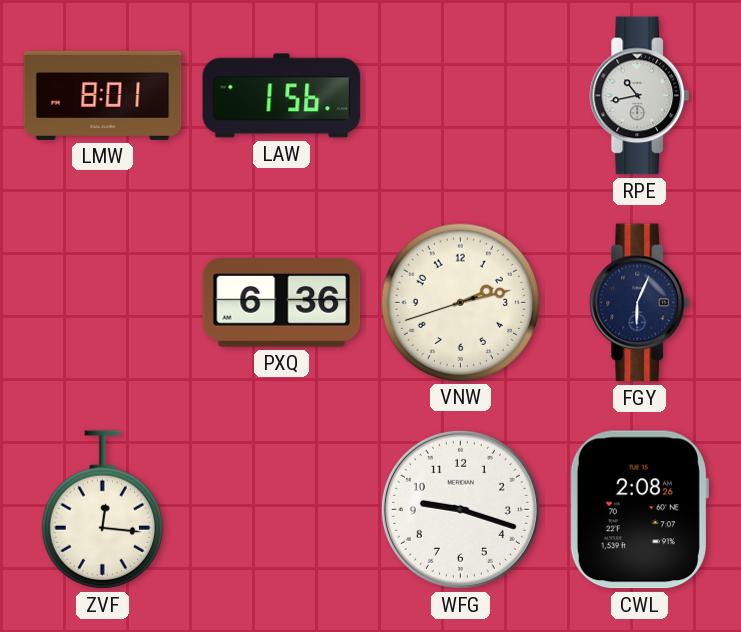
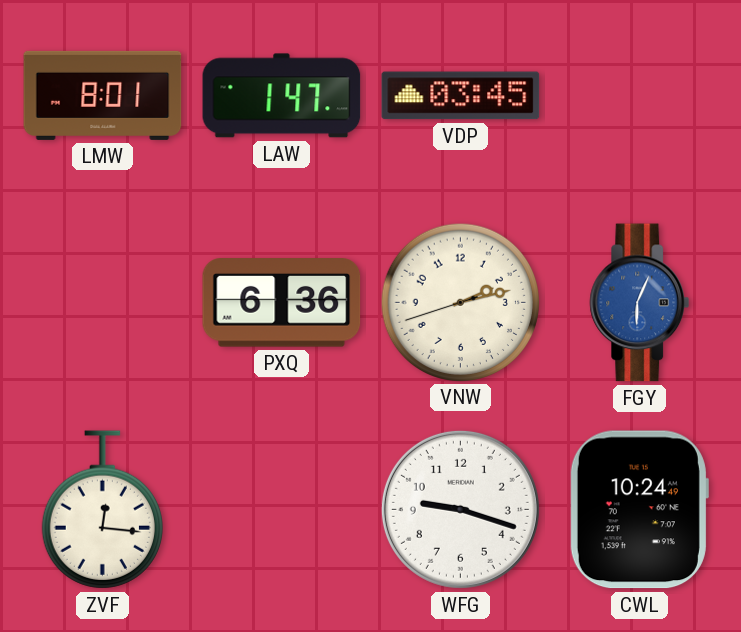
LAW: 1:56 -> 1:47 (282, 96)
VDP: none -> 03:45 (461, 96)
RPE: 10:43 -> none (640, 96)
FGY dial: navy -> blue (640, 303)
CWL: 2:08 -> 10:24 (639, 510)
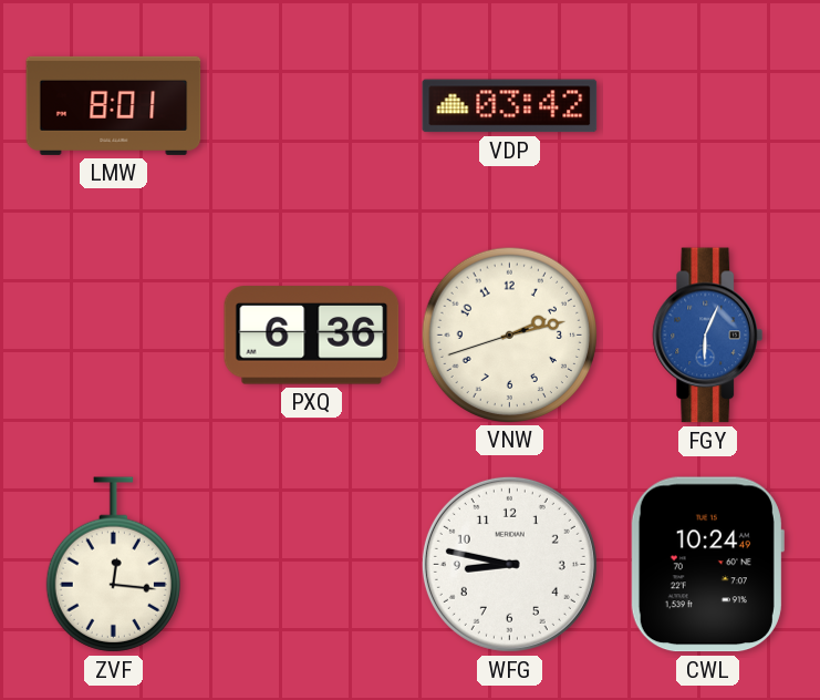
LAW: 1:47 -> none (282, 96)
VDP: 03:45 -> 03:42 (510, 106)
WFG: 9:18 -> 8:47 (509, 564)
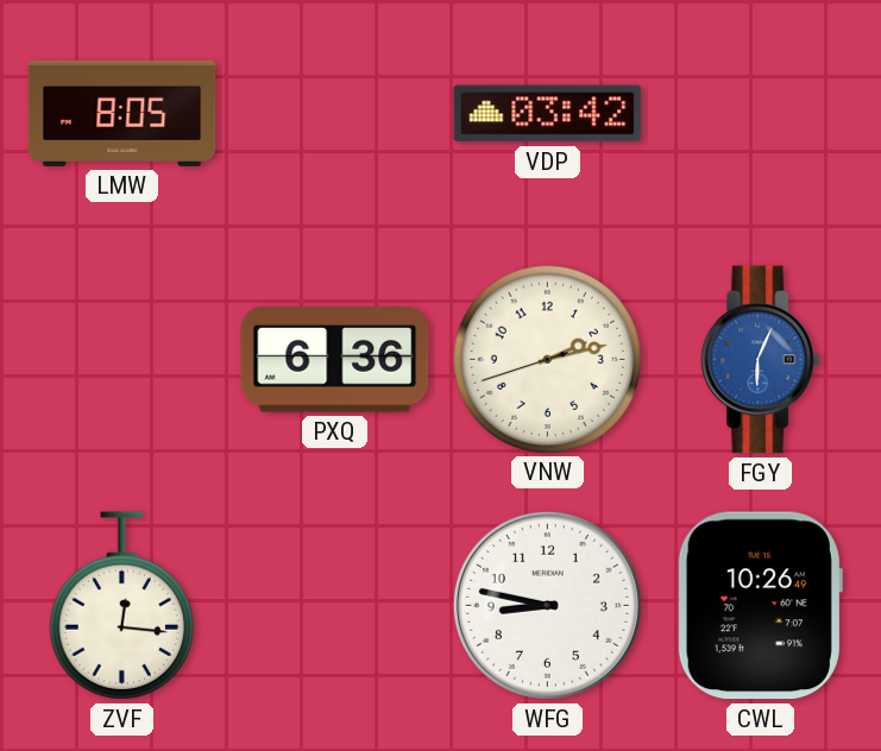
LMW: 8:01 -> 8:05 (122, 113)
CWL: 10:24 -> 10:26 (760, 606)
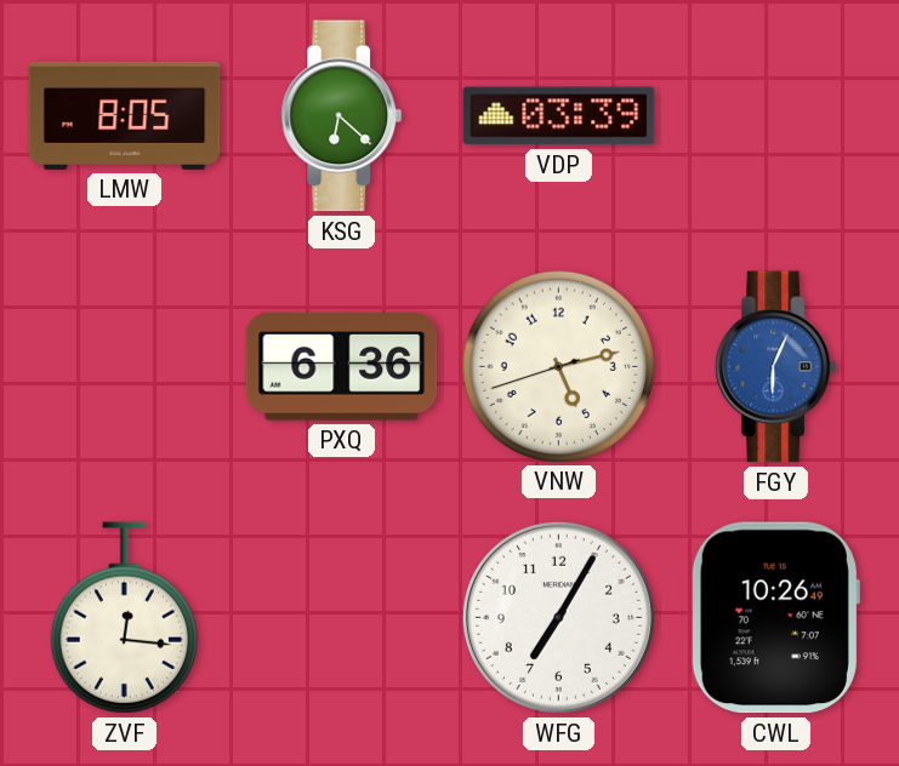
KSG: none -> 6:22 (342, 116)
VDP: 03:42 -> 03:39 (559, 116)
VNW: 2:12 -> 5:12 (558, 366)
WFG: 8:47 -> 7:05 (558, 617)
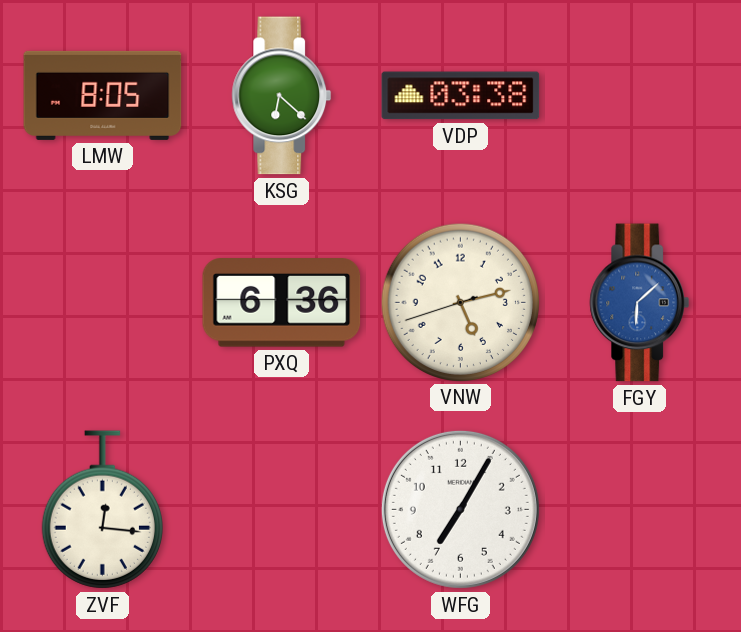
VDP: 03:39 -> 03:38 (461, 96)
FGY: 6:04 -> 6:08 (640, 303)
CWL: 10:26 -> none (775, 618)
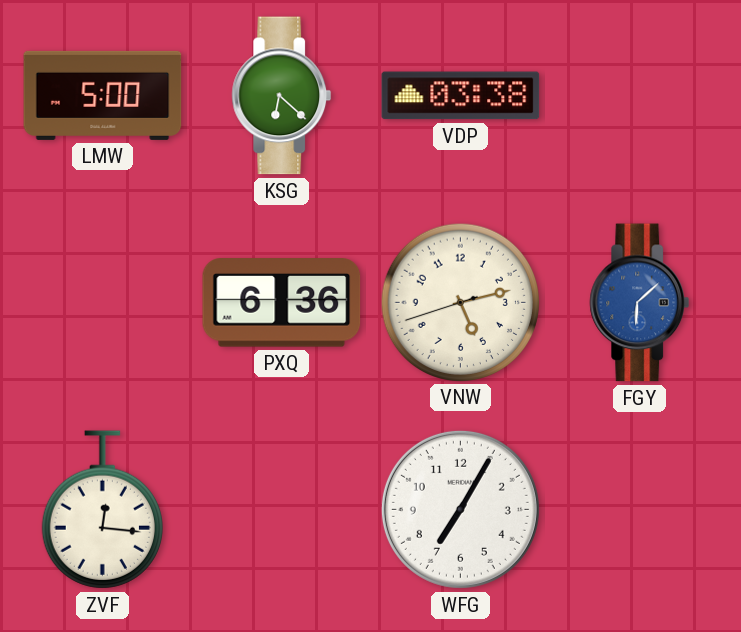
LMW: 8:05 -> 5:00 (103, 95)
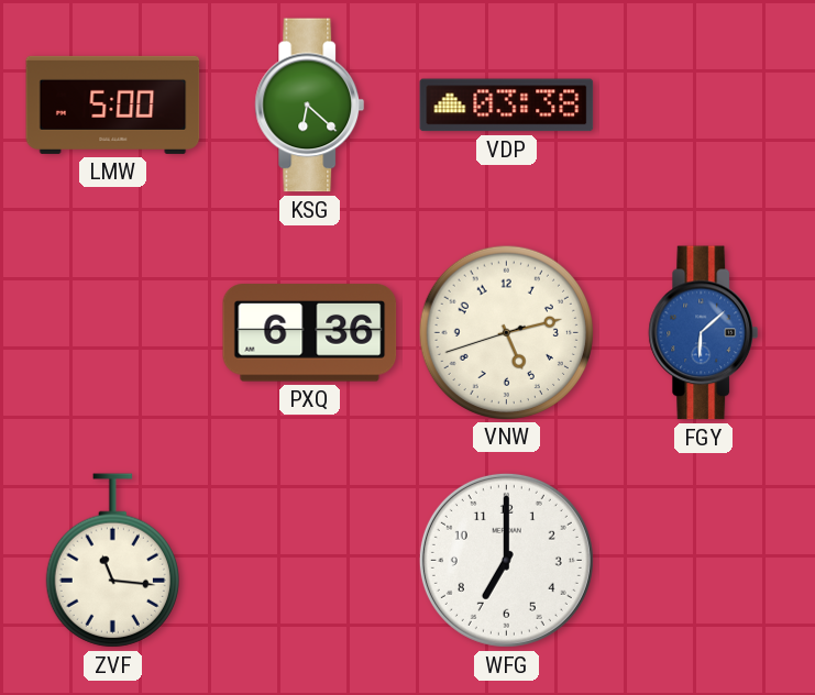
ZVF: 12:16 -> 11:16 (112, 561)
WFG: 7:05 -> 7:00 (506, 560)
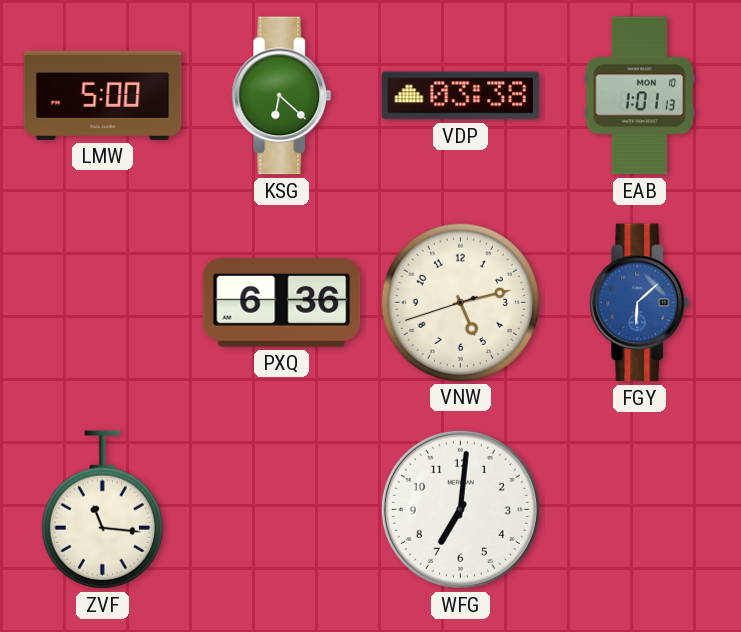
EAB: none -> 1:01 (640, 96)
WFG: 7:00 -> 7:01 (460, 509)
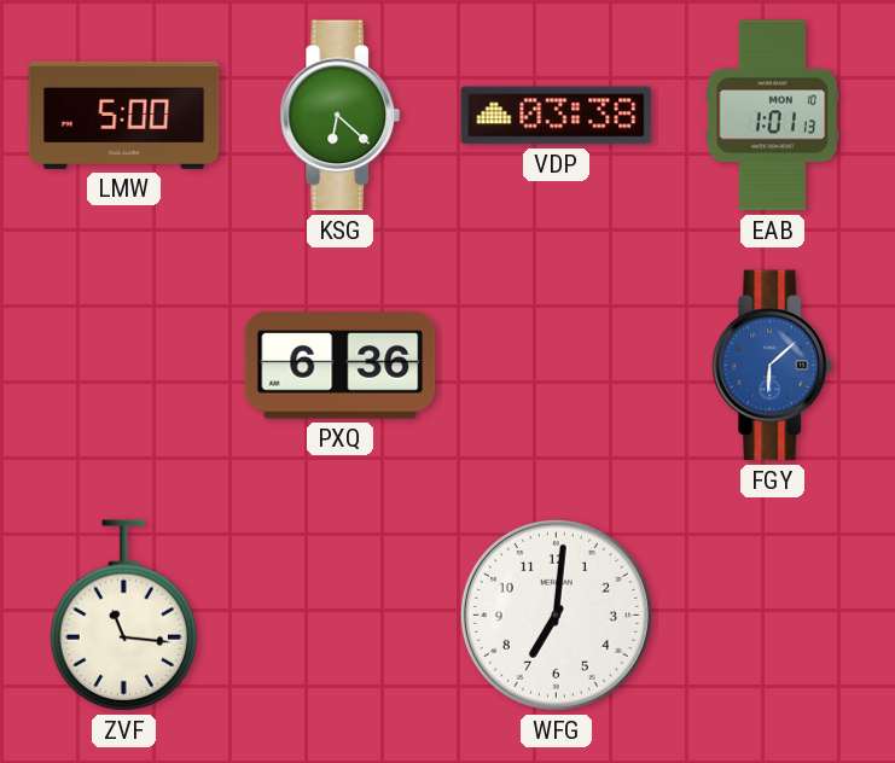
VNW: 5:12 -> none (460, 302)
